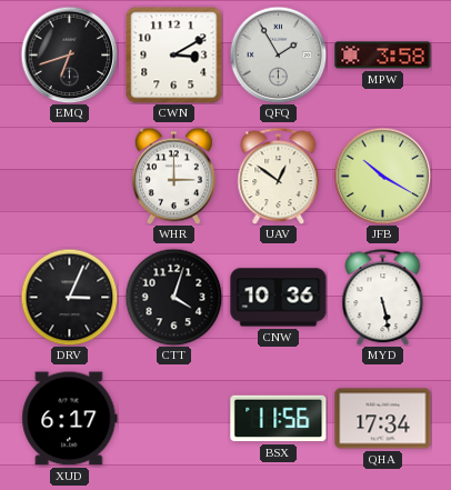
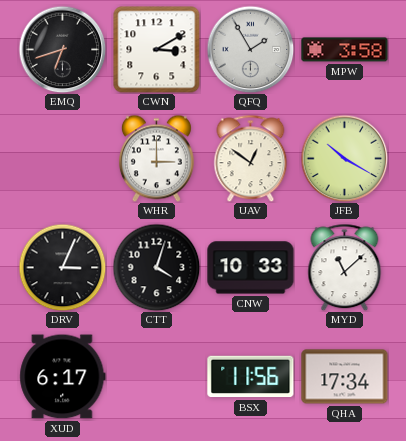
CNW: 10:36 -> 10:33 (251, 268)
MYD: 5:28 -> 11:08 (345, 267)
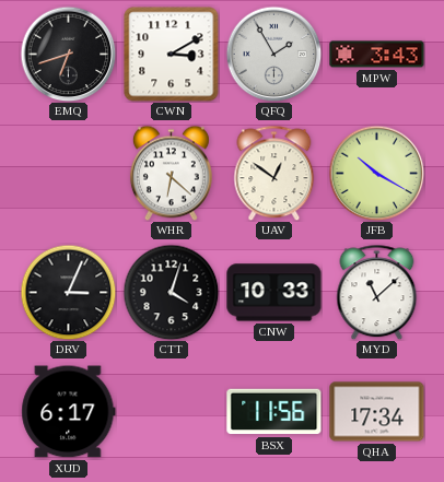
MPW: 3:58 -> 3:43 (377, 55)
WHR: 3:00 -> 6:22 (171, 173)
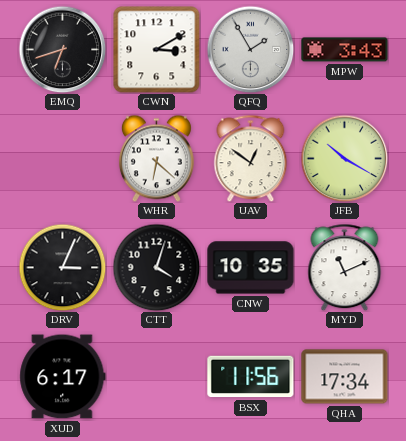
CNW: 10:33 -> 10:35 (251, 268)
MYD: 11:08 -> 11:11 (345, 267)
